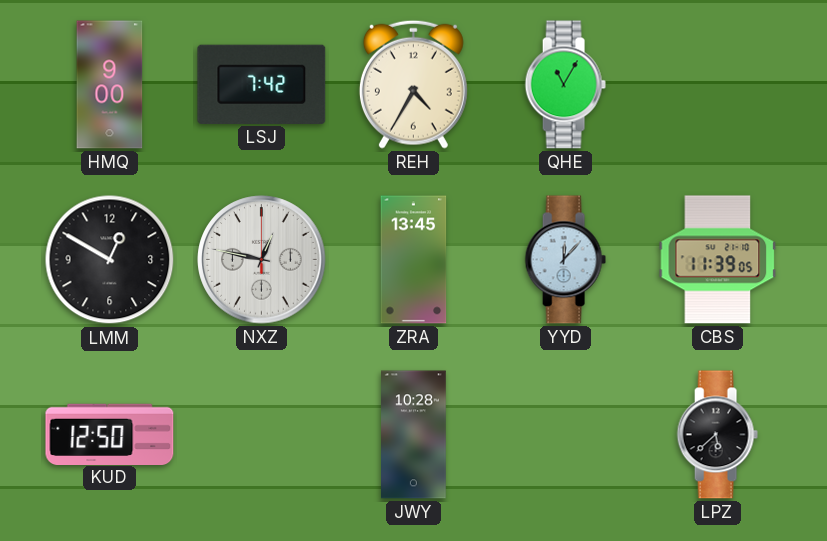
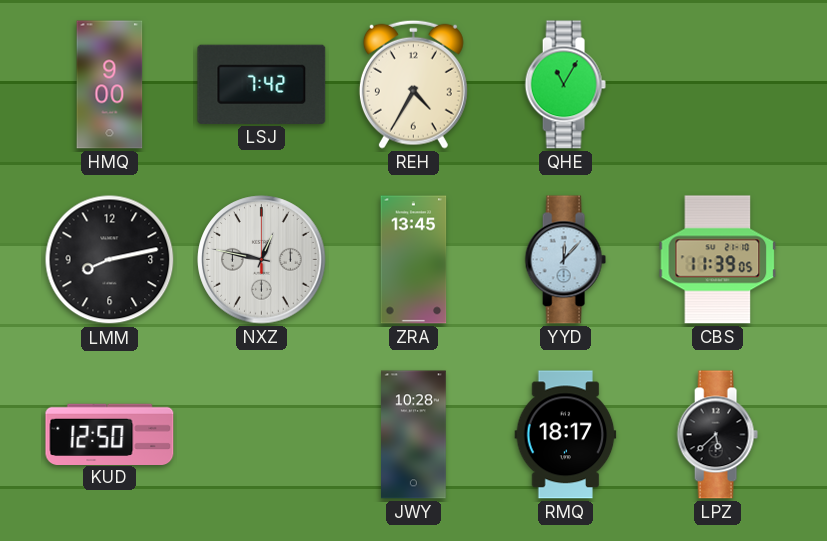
LMM: 12:50 -> 8:13 (110, 260)
RMQ: none -> 18:17 (566, 435)
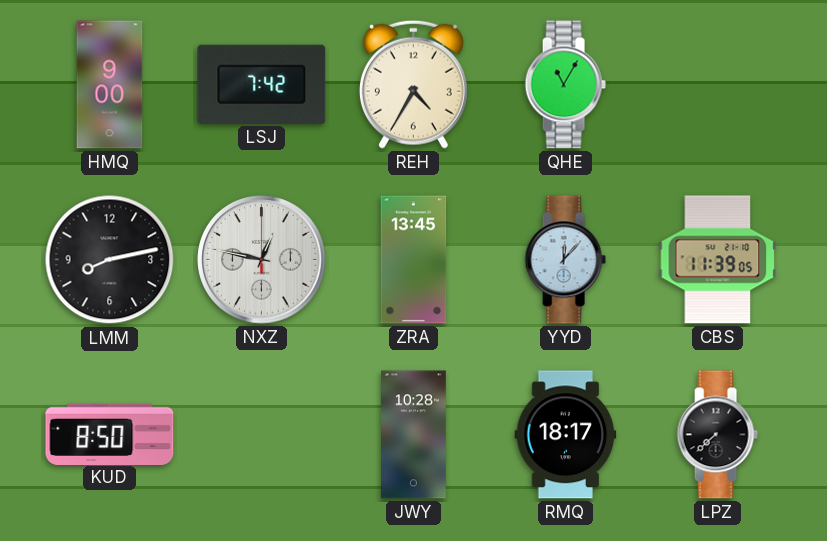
KUD: 12:50 -> 8:50 (110, 434)
LPZ: 5:38 -> 7:38 (717, 435)
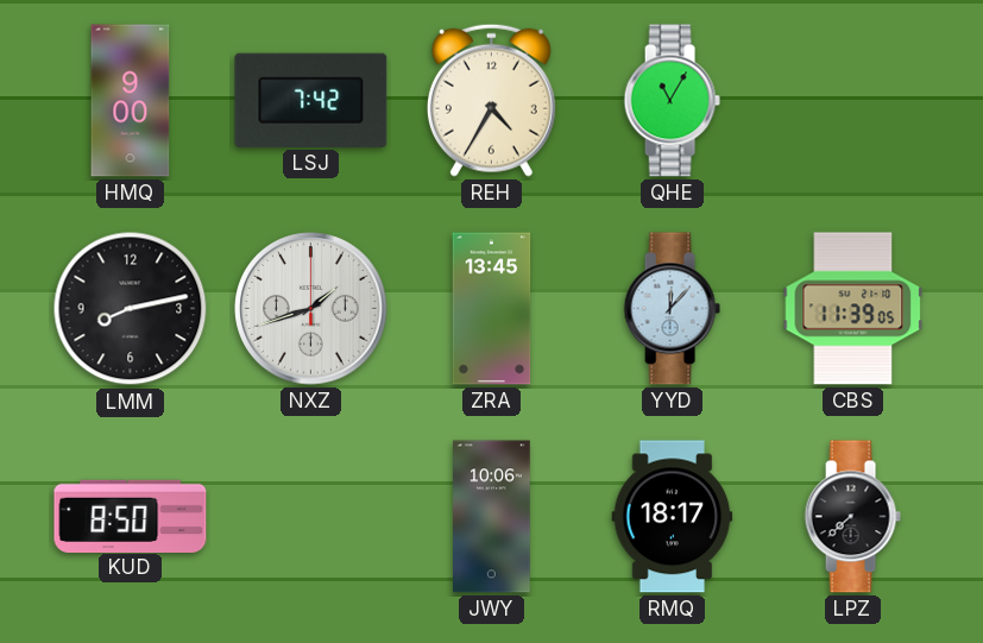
NXZ: 12:47 -> 1:42 (311, 309)
JWY: 10:28 -> 10:06 (492, 517)
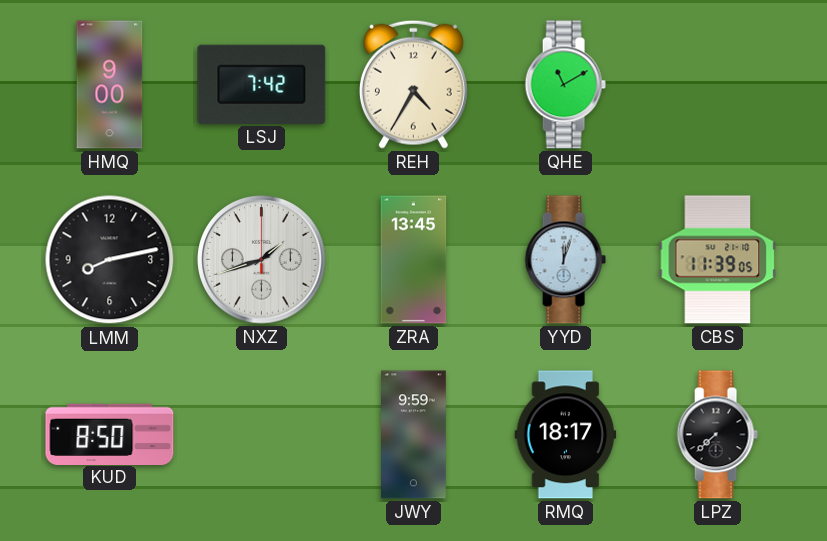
QHE: 11:05 -> 11:10 (565, 85)
YYD: 12:07 -> 12:03 (565, 260)
JWY: 10:06 -> 9:59 (414, 435)
